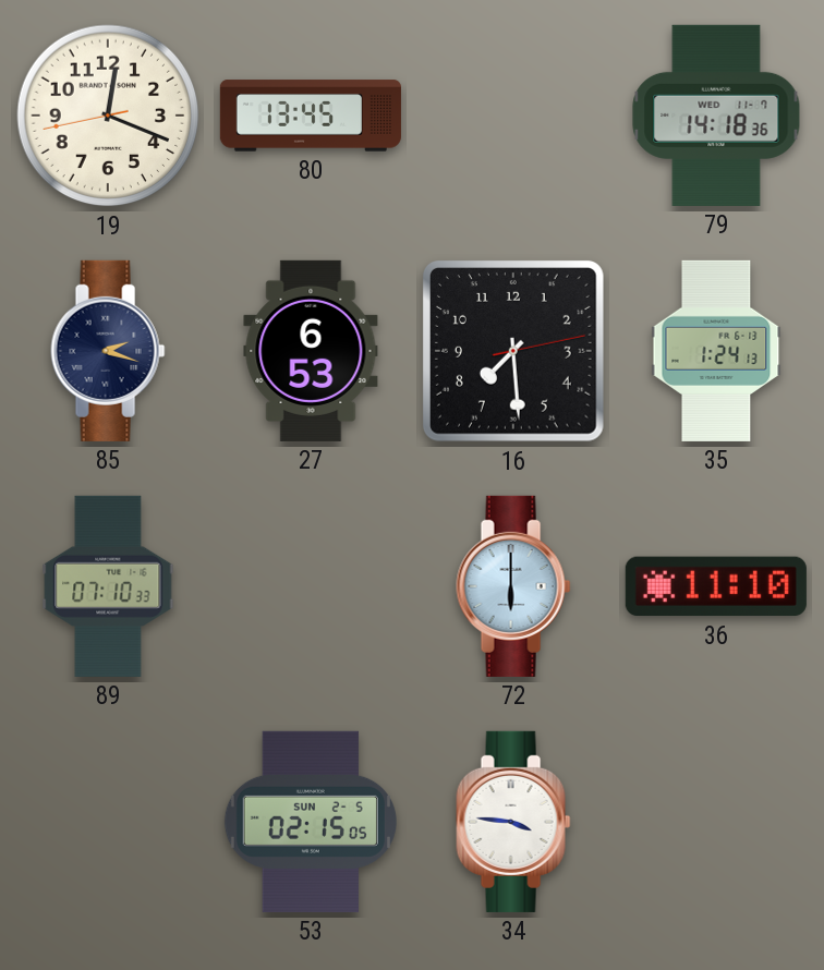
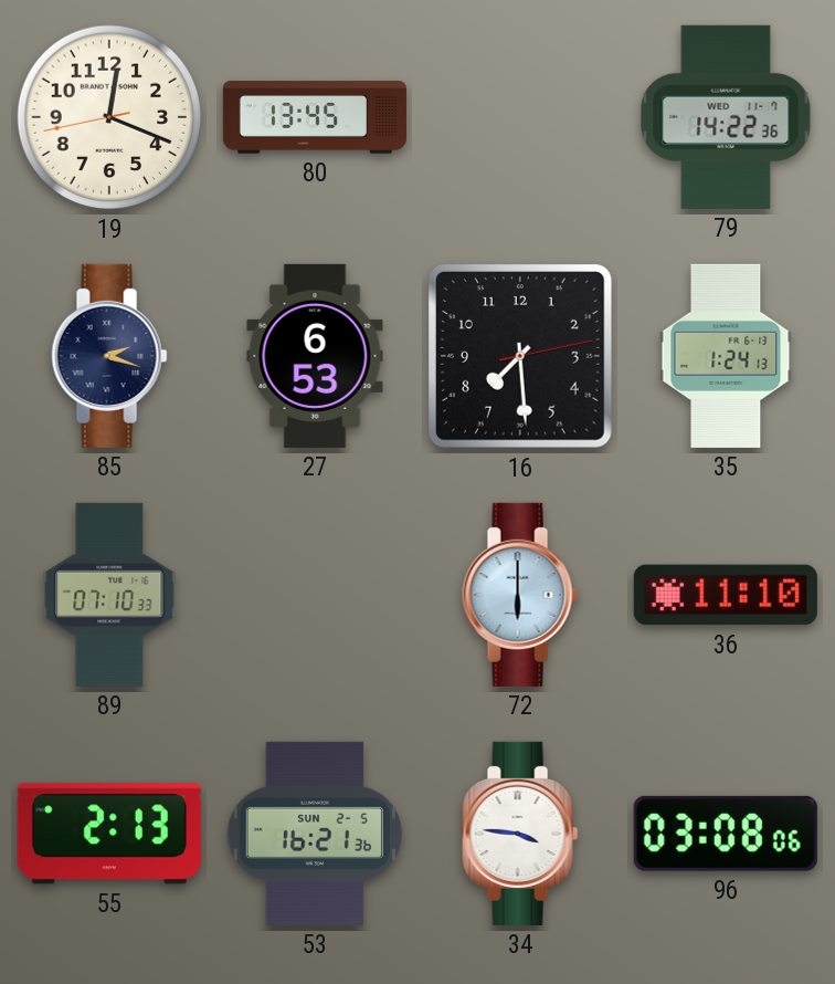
79: 14:18 -> 14:22 (726, 117)
55: none -> 2:13 (109, 834)
53: 02:15 -> 16:21 (315, 834)
96: none -> 03:08 (726, 834)
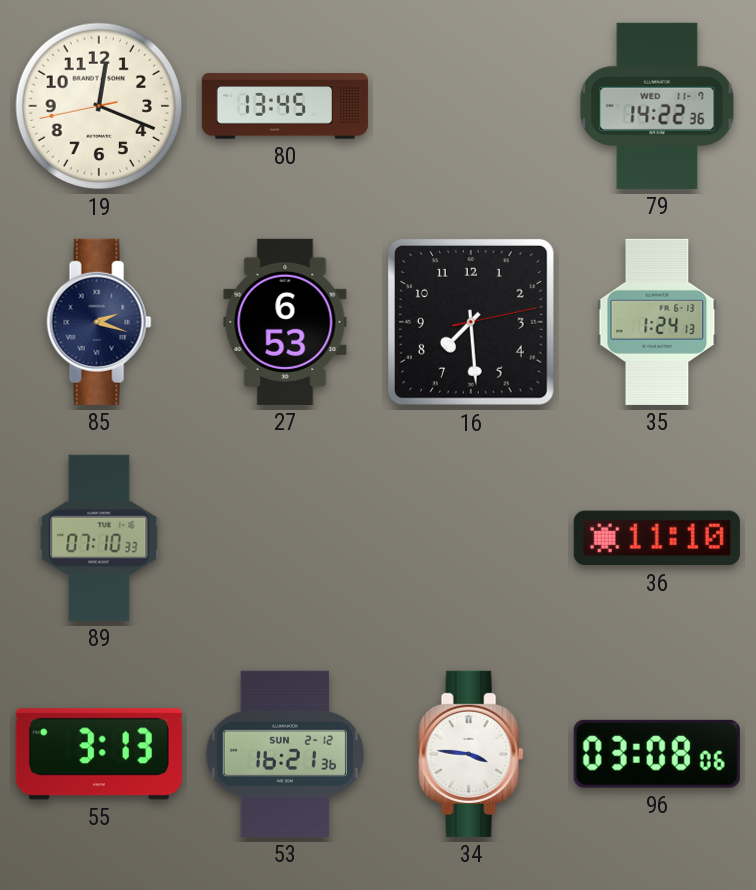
72: 6:00 -> none (520, 595)
55: 2:13 -> 3:13 (99, 754)
53 date: SUN 2-5 -> SUN 2-12 (285, 754)
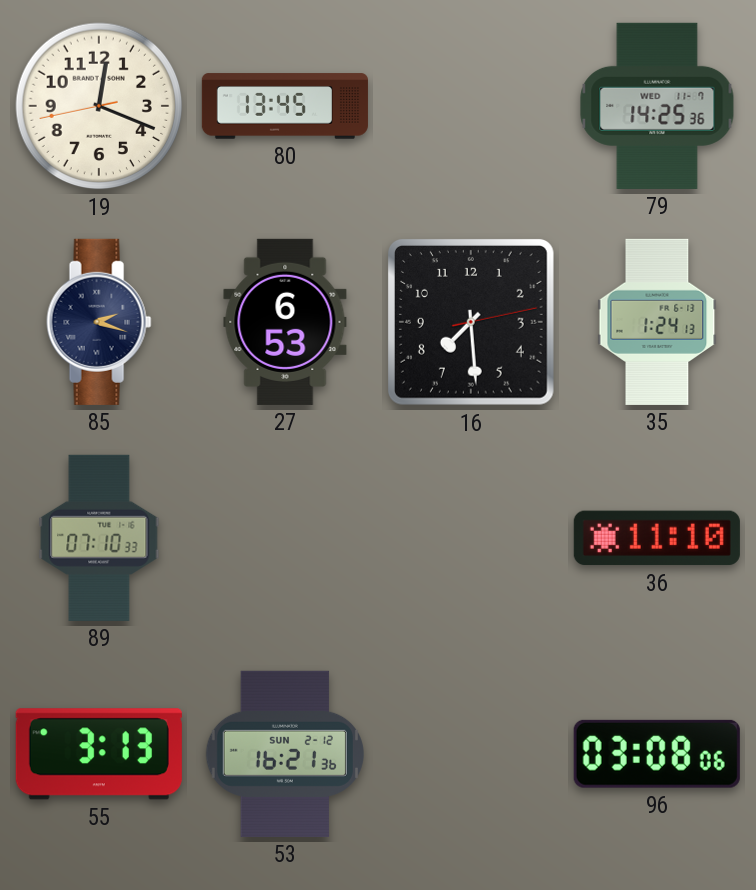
79: 14:22 -> 14:25 (657, 106)
34: 3:46 -> none (471, 754)
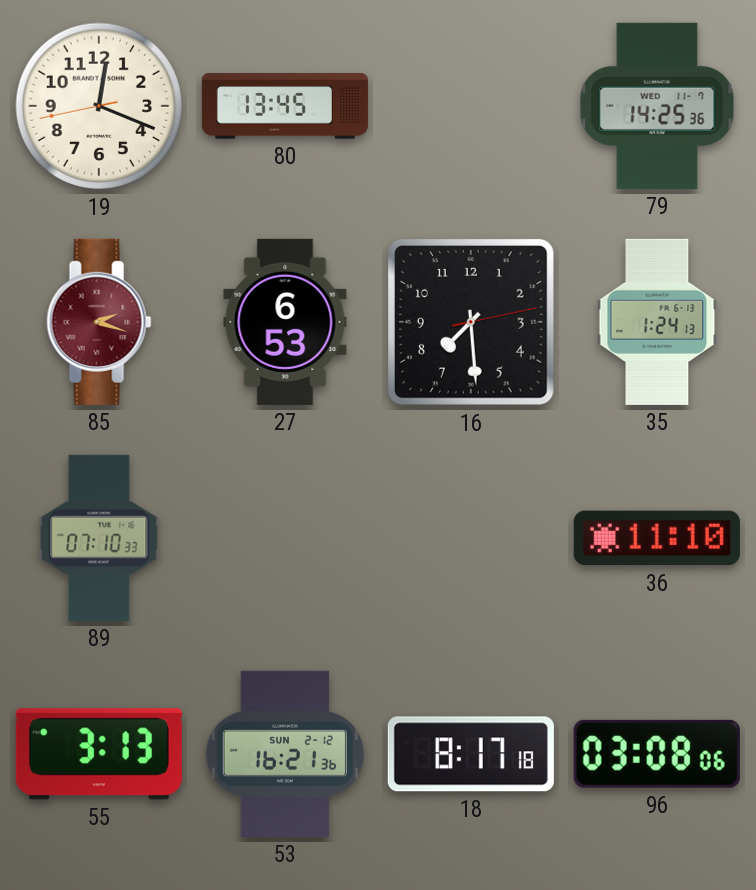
85 dial: navy -> burgundy (99, 322)
18: none -> 8:17 (471, 754)
